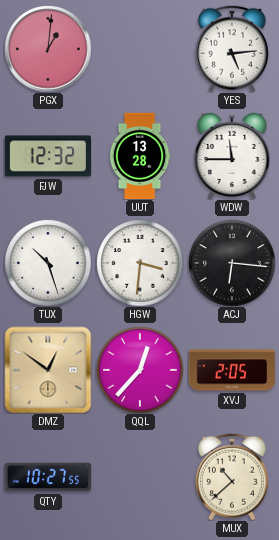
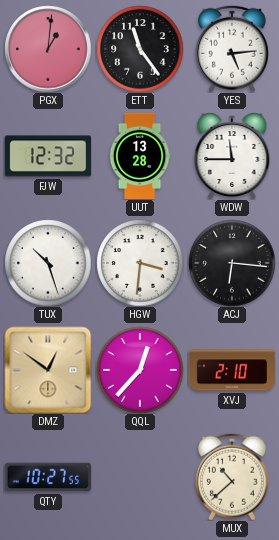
ETT: none -> 11:24 (140, 49)
XVJ: 2:05 -> 2:10 (232, 370)
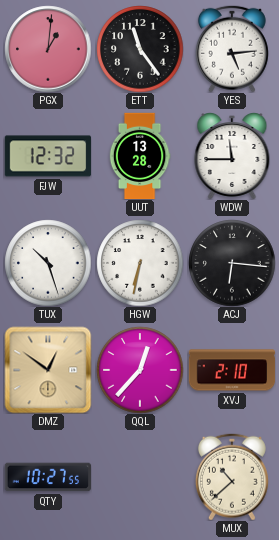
HGW: 3:31 -> 6:32 (140, 263)
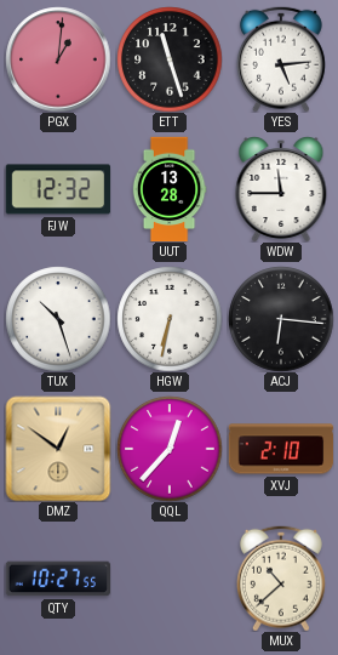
ETT: 11:24 -> 11:27 (170, 59)
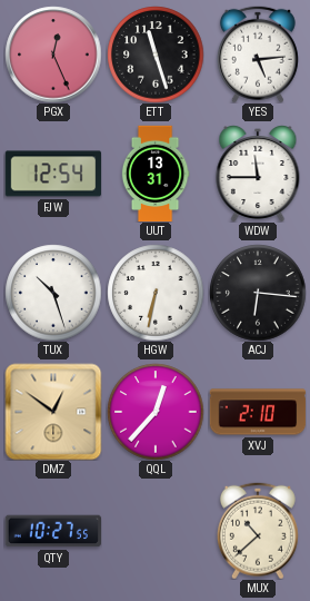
PGX: 1:01 -> 12:26 (53, 55)
FJW: 12:32 -> 12:54 (53, 174)
UUT: 13:28 -> 13:31 (156, 174)
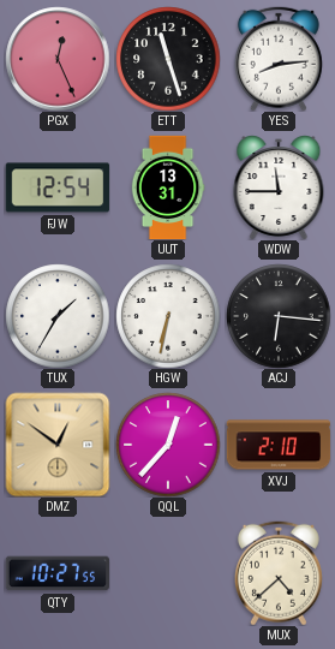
YES: 5:14 -> 8:14 (279, 59)
TUX: 10:27 -> 1:35 (58, 316)
MUX: 10:38 -> 4:38 (279, 573)
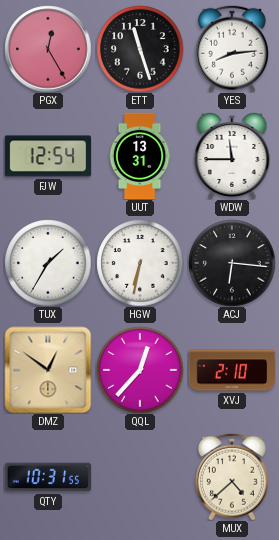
PGX: 12:26 -> 12:25 (48, 49)
QTY: 10:27 -> 10:31 (48, 477)
